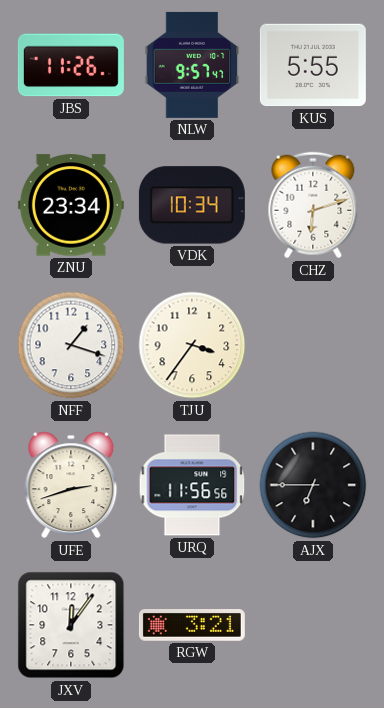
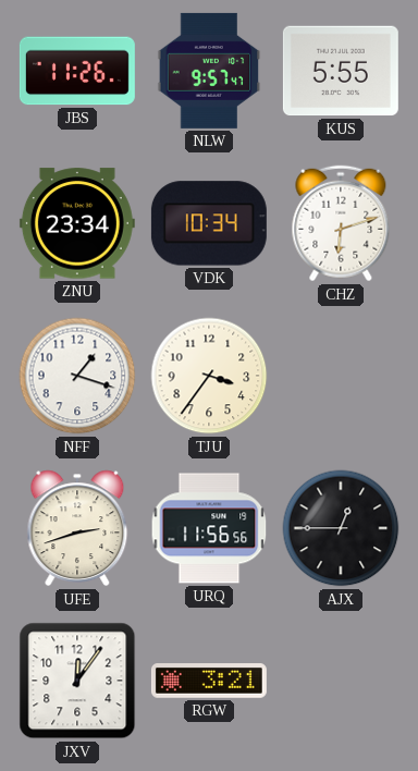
AJX: 6:45 -> 12:45 (341, 528)
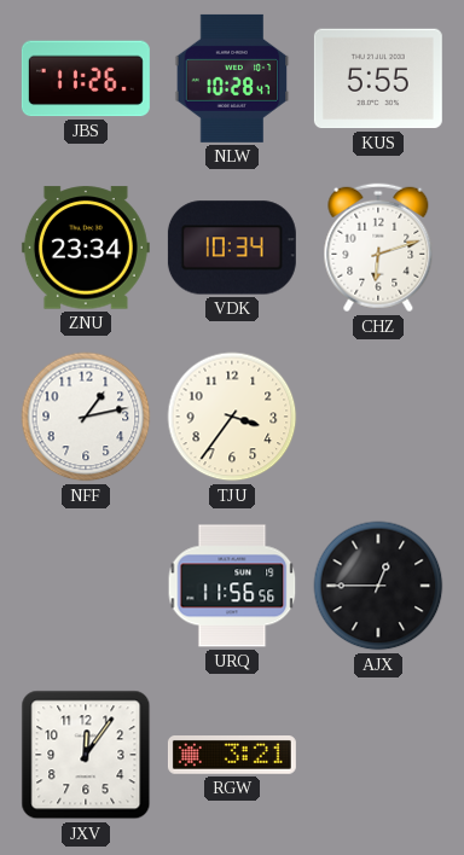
NLW: 9:57 -> 10:28 (232, 78)
NFF: 1:18 -> 1:13 (86, 417)
UFE: 2:42 -> none (77, 528)
